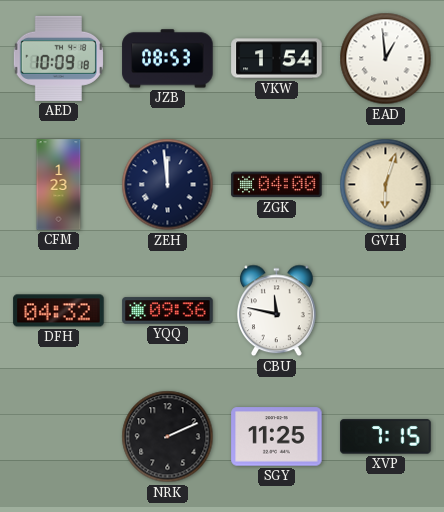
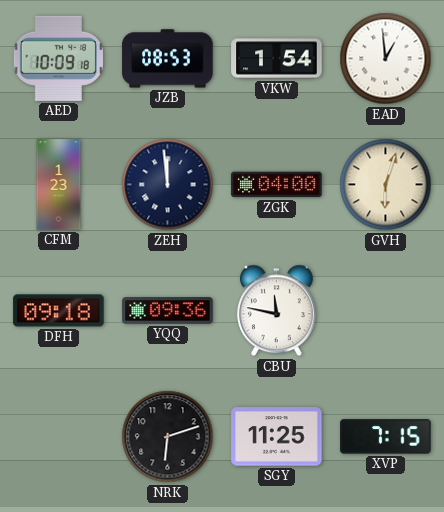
DFH: 04:32 -> 09:18 (59, 311)
NRK: 2:11 -> 6:12 (168, 437)
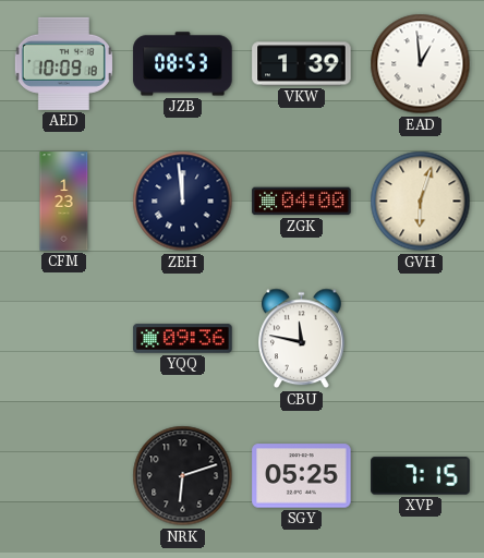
VKW: 1:54 -> 1:39 (302, 64)
DFH: 09:18 -> none (59, 311)
SGY: 11:25 -> 05:25 (302, 476)
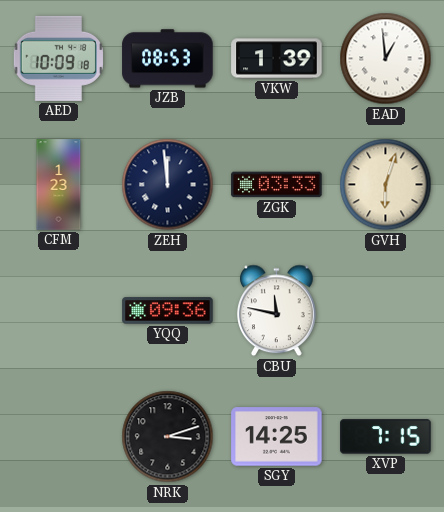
ZGK: 04:00 -> 03:33 (277, 185)
NRK: 6:12 -> 3:12 (168, 437)
SGY: 05:25 -> 14:25 (277, 437)
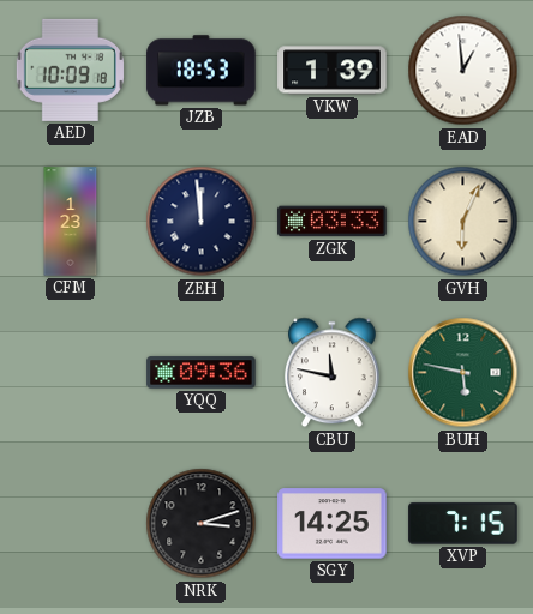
JZB: 08:53 -> 18:53 (202, 71)
GVH: 6:03 -> 6:04 (463, 222)
BUH: none -> 5:47 (463, 373)
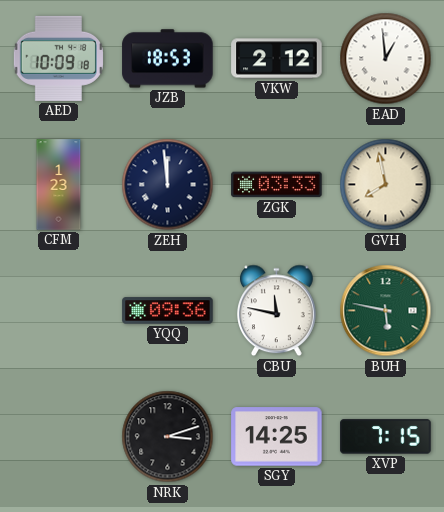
VKW: 1:39 -> 2:12 (277, 59)
GVH: 6:04 -> 7:58 (386, 185)
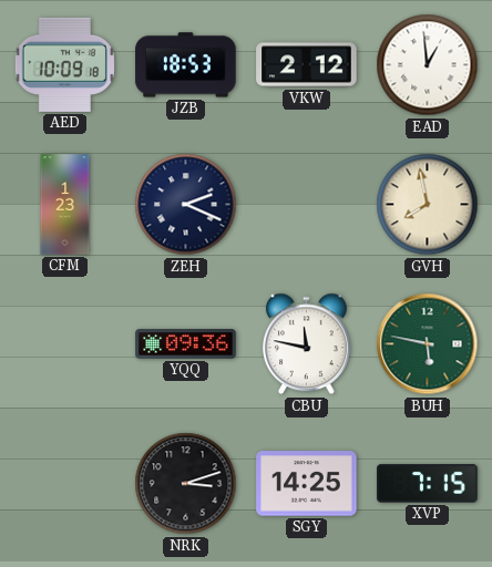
ZEH: 11:59 -> 2:19 (186, 205)
ZGK: 03:33 -> none (277, 185)
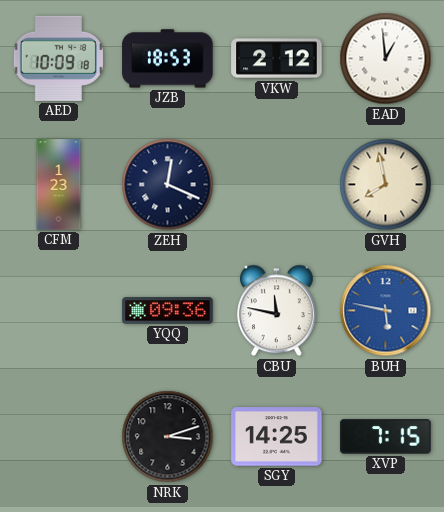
ZEH: 2:19 -> 12:19 (168, 185)
BUH dial: green -> blue (386, 311)
